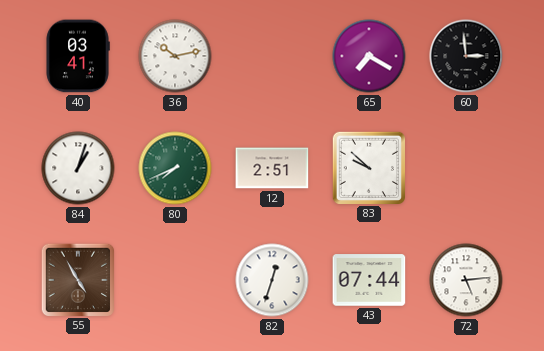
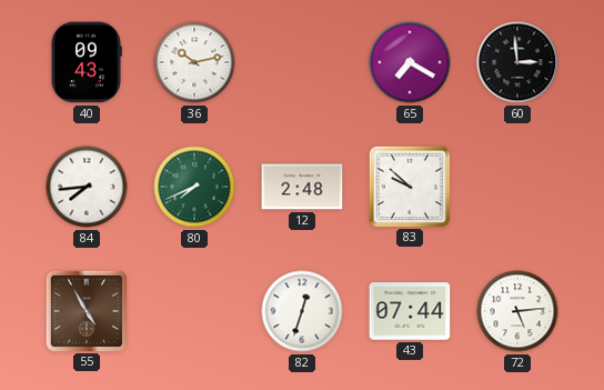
40: 03:41 -> 09:43 (87, 62)
84: 1:03 -> 7:44 (87, 187)
12: 2:51 -> 2:48 (302, 187)
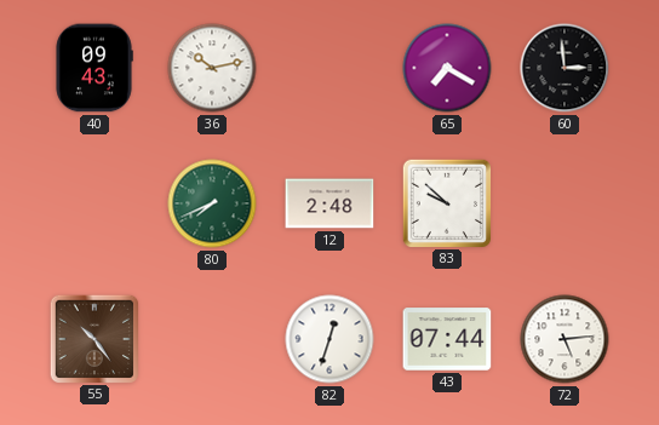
84: 7:44 -> none (87, 187)
55: 4:55 -> 10:24 (93, 338)
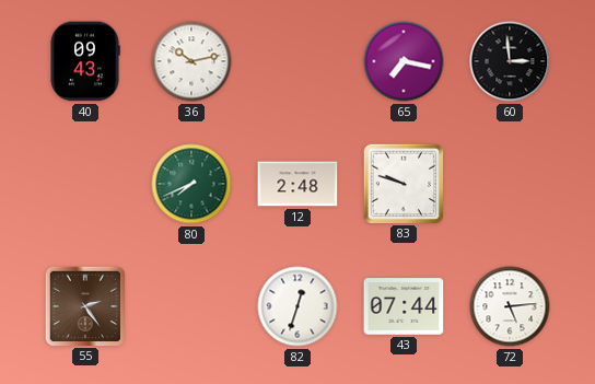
65: 7:20 -> 7:17 (404, 61)
83: 9:52 -> 9:48 (402, 183)
55: 10:24 -> 2:24 (84, 305)
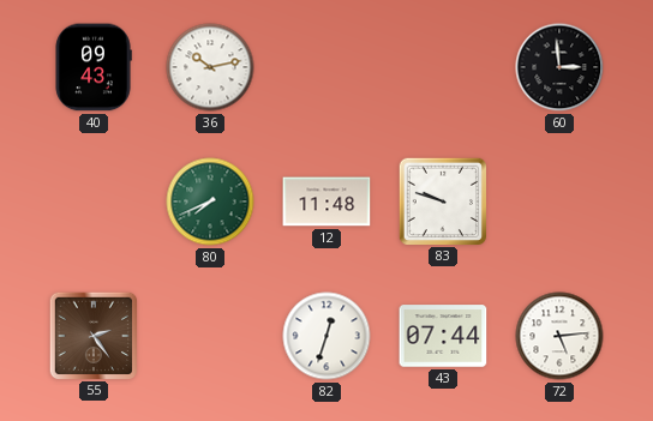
65: 7:17 -> none (404, 61)
12: 2:48 -> 11:48 (326, 202)
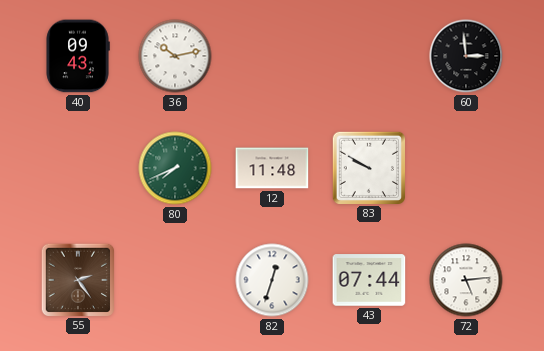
83: 9:48 -> 9:50 (368, 167)
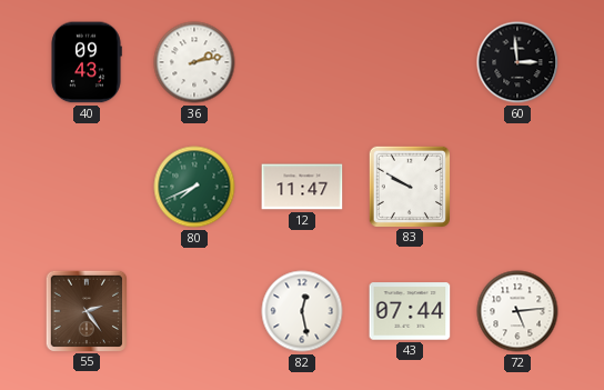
36: 10:13 -> 2:13 (194, 62)
12: 11:48 -> 11:47 (302, 187)
82: 12:33 -> 12:28 (302, 311)
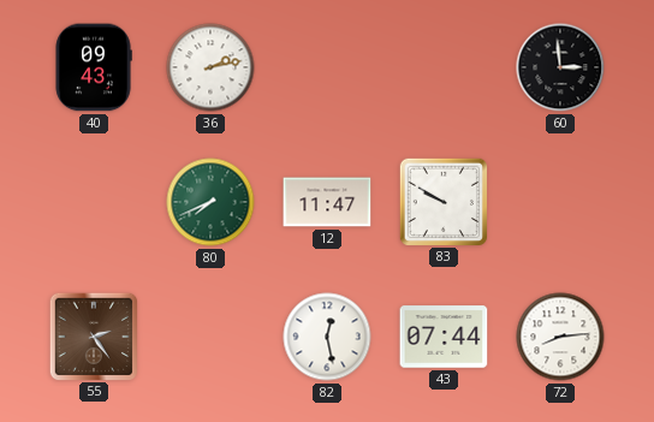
72: 5:14 -> 8:14 (560, 337)
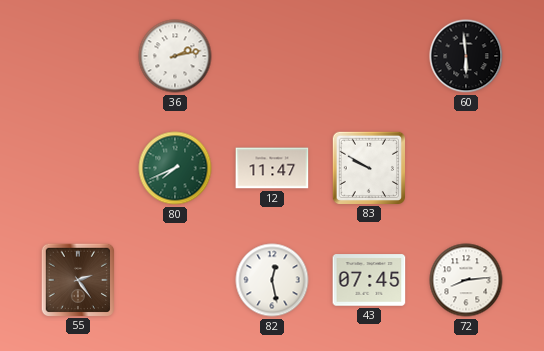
40: 09:43 -> none (94, 67)
60: 2:59 -> 5:59 (466, 56)
43: 07:44 -> 07:45 (369, 280)
